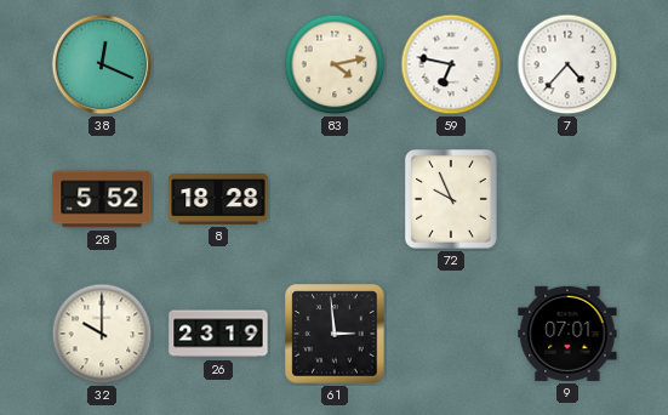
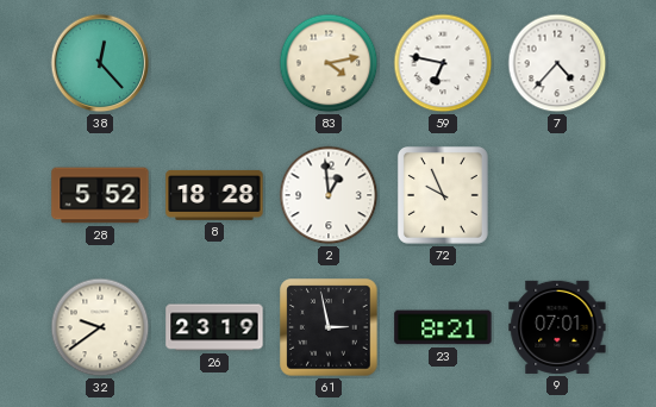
38: 12:19 -> 12:23 (100, 63)
2: none -> 12:59 (329, 195)
32: 10:00 -> 9:39 (100, 327)
61: 2:59 -> 2:58 (329, 327)
23: none -> 8:21 (443, 327)
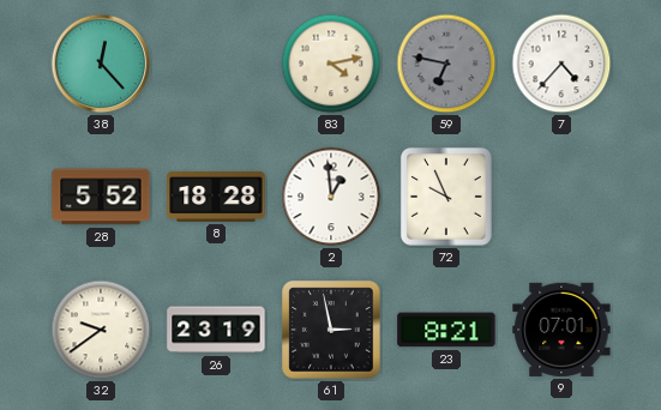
59 dial: white -> grey (446, 64)
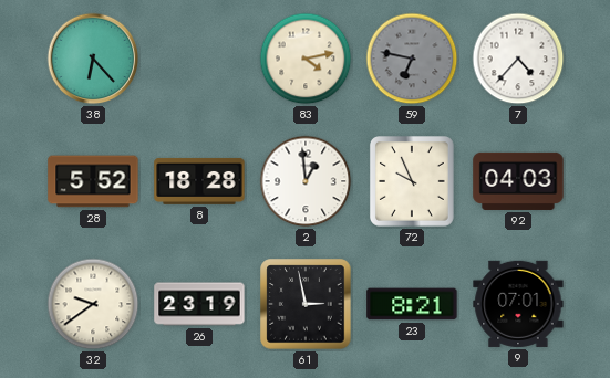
38: 12:23 -> 6:23 (93, 59)
92: none -> 04:03 (518, 181)
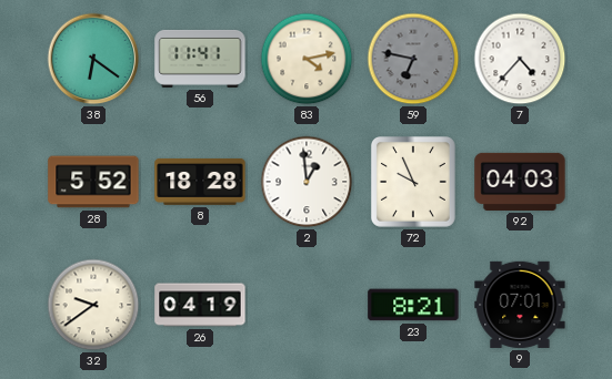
38: 6:23 -> 6:21 (93, 59)
56: none -> 11:41 (200, 59)
26: 23:19 -> 04:19 (200, 305)
61: 2:58 -> none (306, 304)
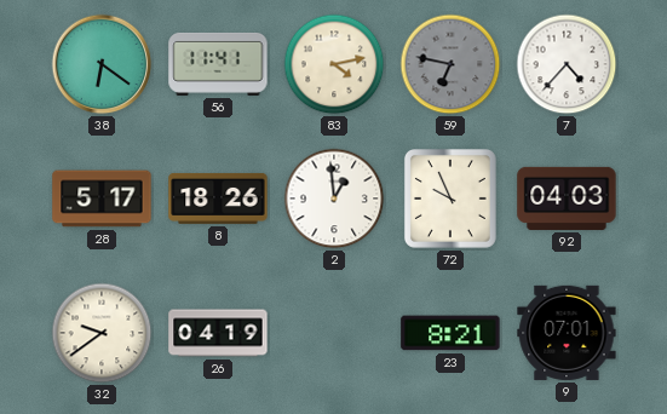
28: 5:52 -> 5:17 (102, 199)
8: 18:28 -> 18:26 (218, 199)
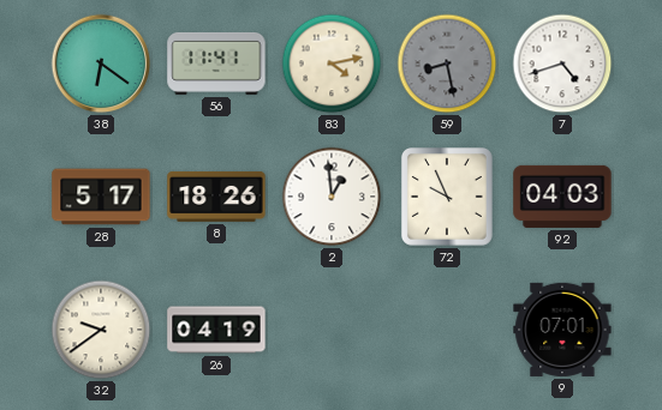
59: 6:47 -> 8:28 (447, 64)
7: 4:37 -> 4:42 (562, 64)
23: 8:21 -> none (450, 333)
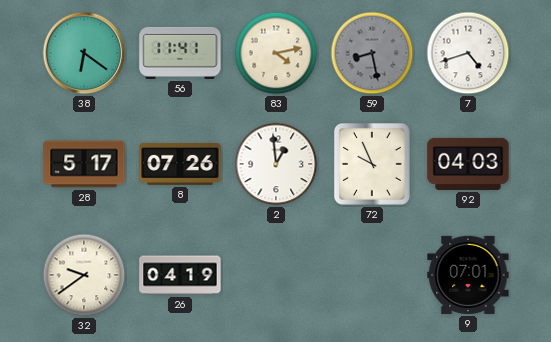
8: 18:26 -> 07:26 (180, 164)
